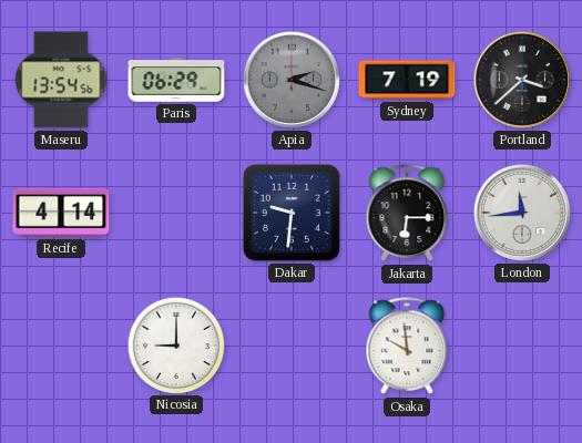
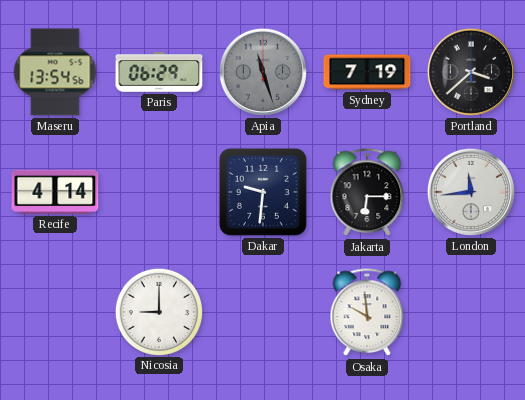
Apia: 2:18 -> 11:27 (263, 72)
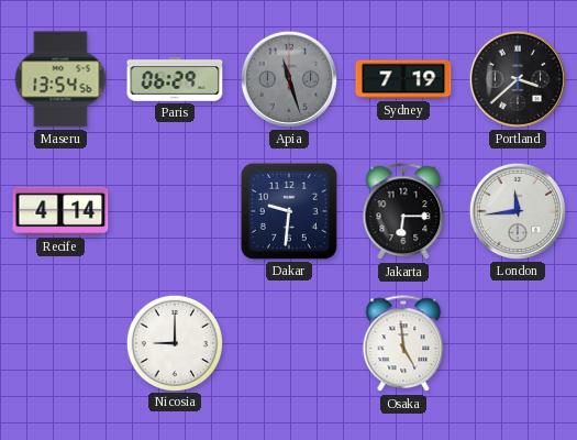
Osaka: 9:59 -> 4:59 (403, 344)
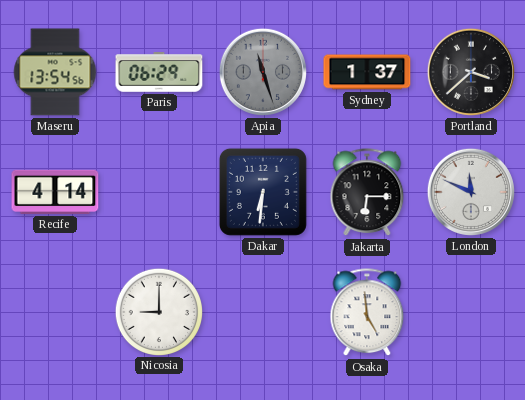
Sydney: 7:19 -> 1:37 (367, 72)
Dakar: 9:31 -> 6:31 (263, 192)
London: 11:44 -> 11:49 (471, 192)
